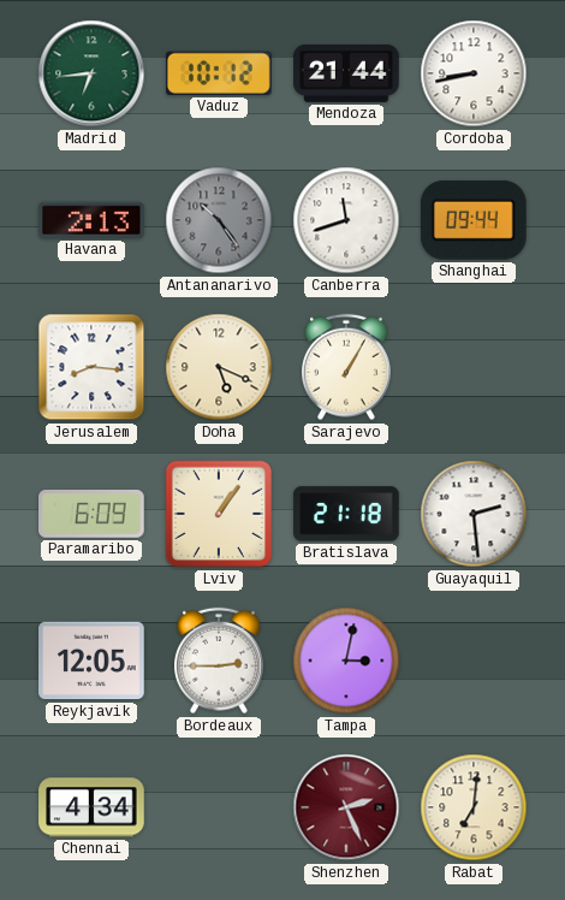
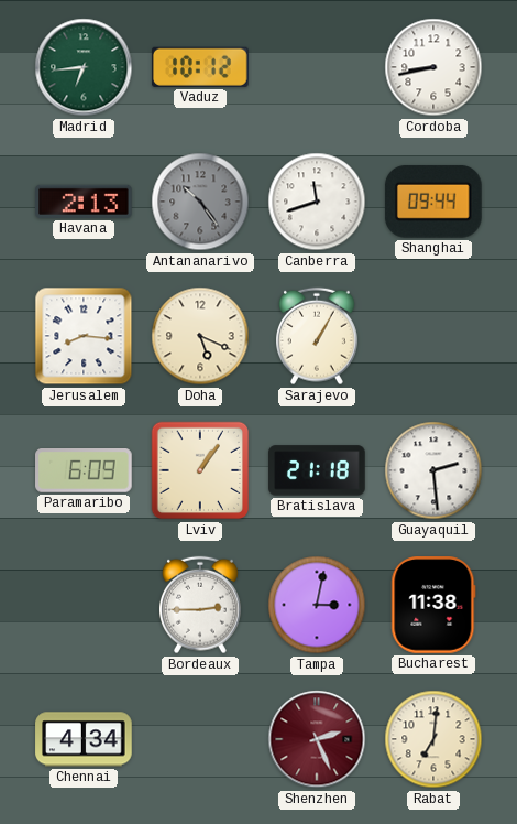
Mendoza: 21:44 -> none (346, 73)
Reykjavik: 12:05 -> none (91, 661)
Bucharest: none -> 11:38 (433, 605)
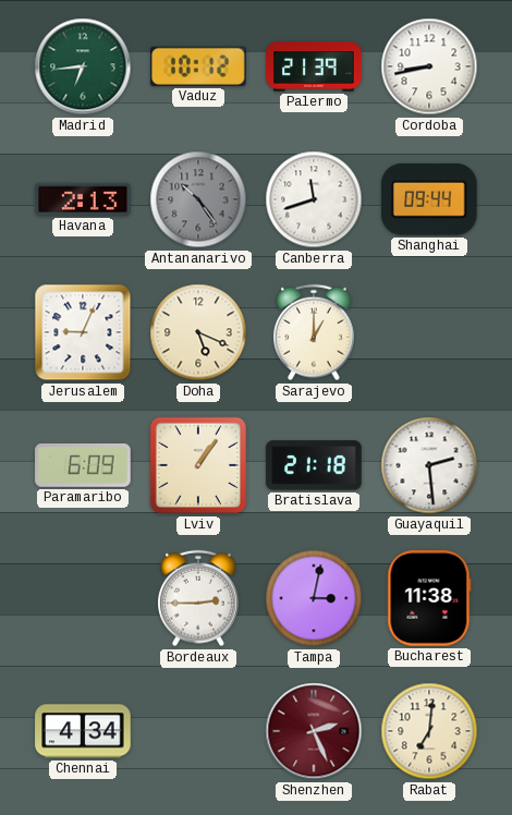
Palermo: none -> 21:39 (314, 66)
Jerusalem: 8:16 -> 9:04 (83, 332)
Sarajevo: 1:05 -> 1:00 (315, 332)
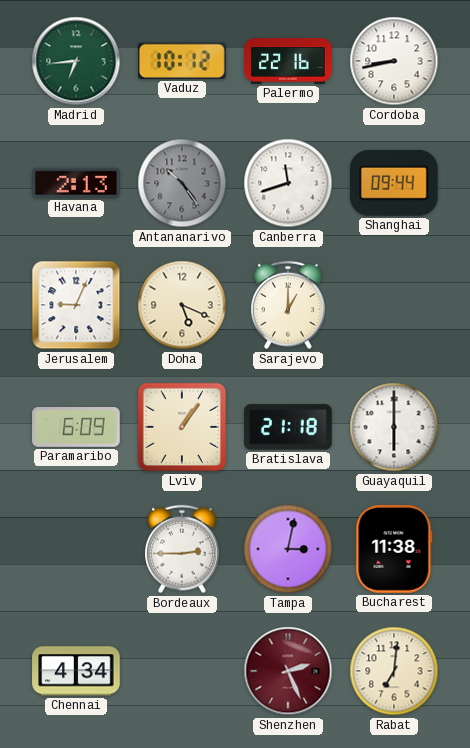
Palermo: 21:39 -> 22:16 (288, 61)
Guayaquil: 2:29 -> 6:00 (394, 427)
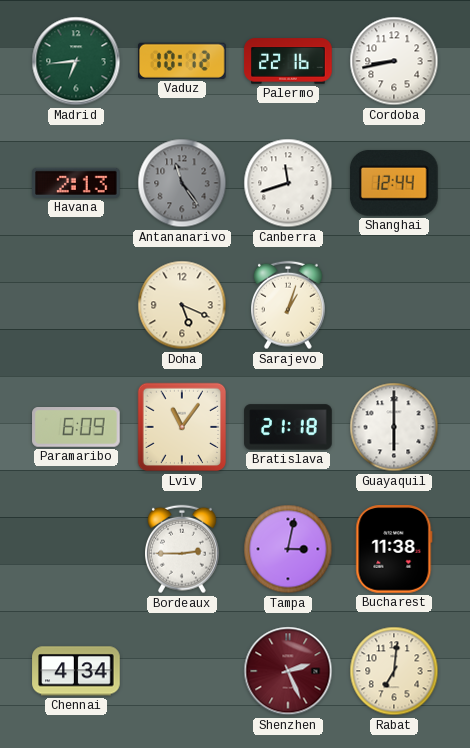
Antananarivo: 10:24 -> 11:24 (182, 183)
Shanghai: 09:44 -> 12:44 (394, 183)
Jerusalem: 9:04 -> none (76, 305)
Sarajevo: 1:00 -> 1:03 (289, 305)
Lviv: 1:06 -> 11:06 (182, 427)
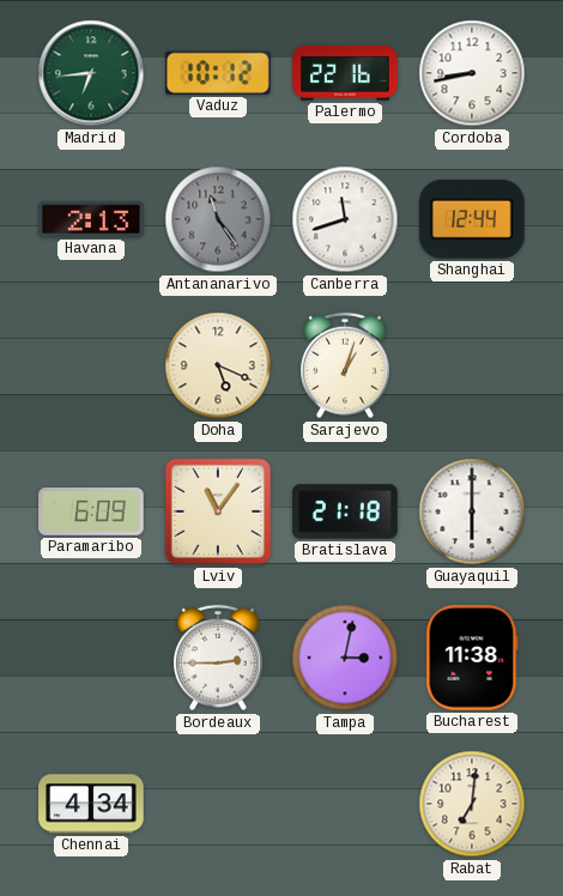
Shenzhen: 2:26 -> none (288, 671)
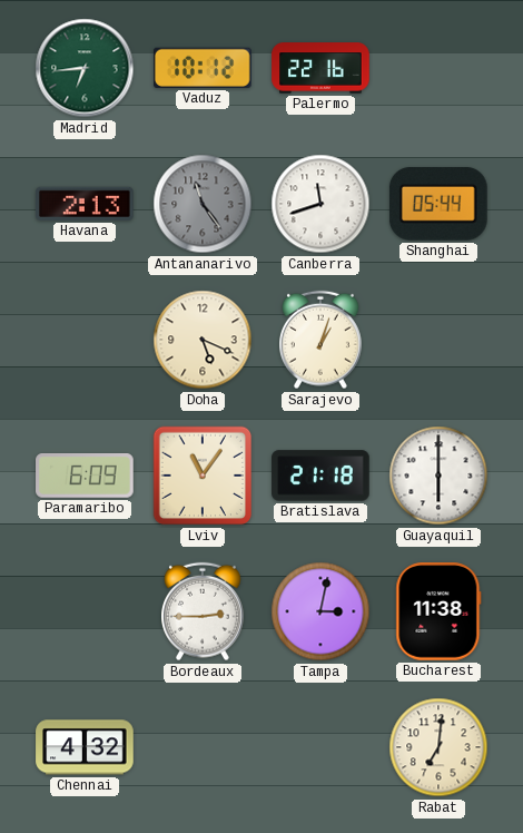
Cordoba: 8:43 -> none (472, 73)
Shanghai: 12:44 -> 05:44 (438, 204)
Chennai: 4:34 -> 4:32 (85, 747)
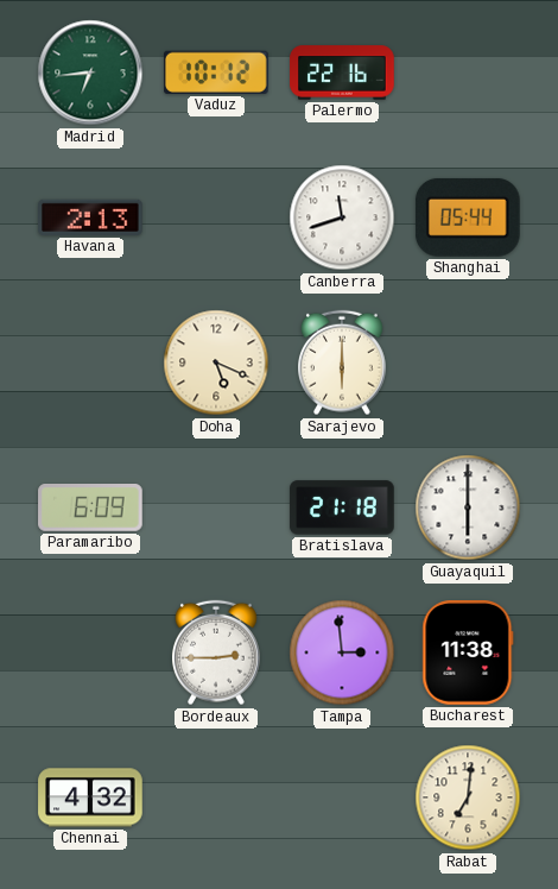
Antananarivo: 11:24 -> none (203, 204)
Sarajevo: 1:03 -> 6:00 (343, 362)
Lviv: 11:06 -> none (203, 476)
Tampa: 3:02 -> 2:59 (342, 652)
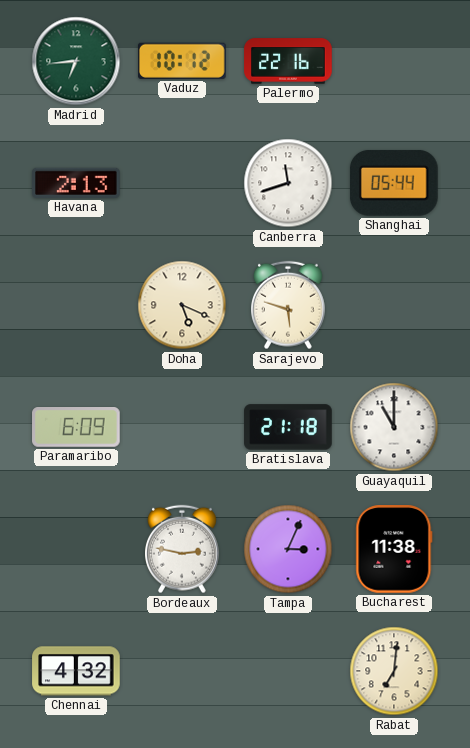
Sarajevo: 6:00 -> 5:48 (289, 305)
Guayaquil: 6:00 -> 11:00 (394, 427)
Bordeaux: 2:45 -> 2:47 (183, 549)
Tampa: 2:59 -> 3:04 (288, 549)
